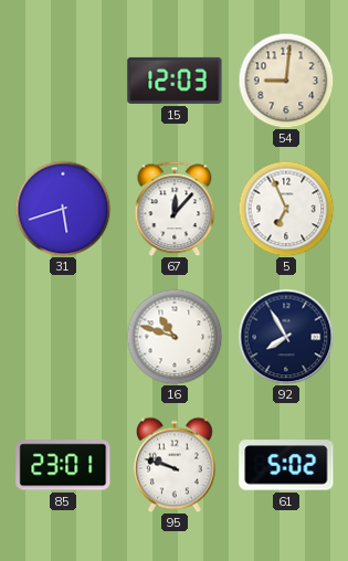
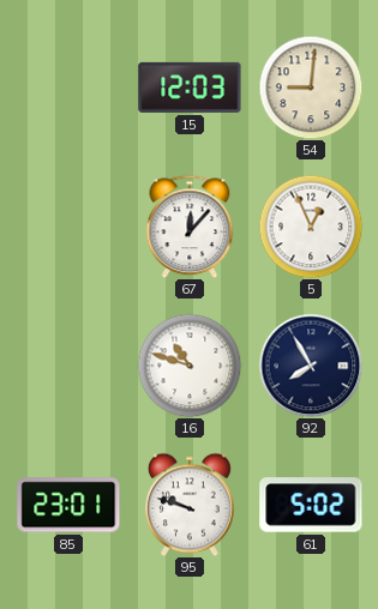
31: 5:42 -> none (63, 209)
5: 6:56 -> 12:56 (311, 227)
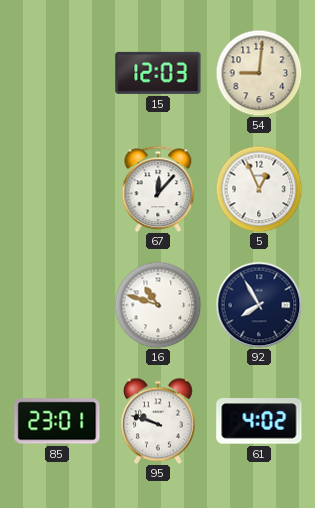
61: 5:02 -> 4:02 (259, 421)
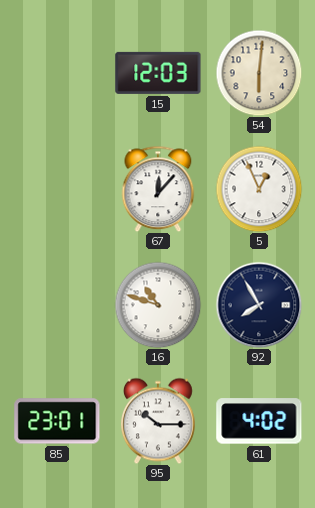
54: 9:01 -> 6:01 (259, 73)
95: 9:48 -> 10:15 (159, 421)
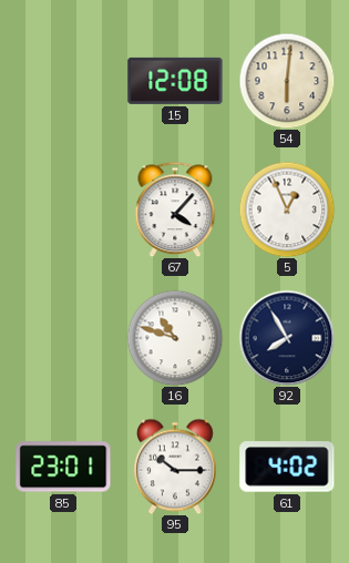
15: 12:03 -> 12:08 (175, 81)
67: 12:07 -> 4:07 (175, 209)
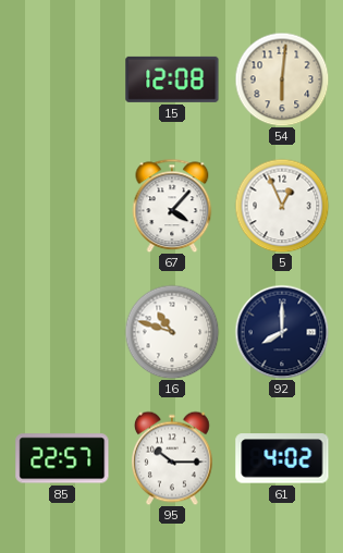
92: 7:55 -> 8:00 (282, 332)
85: 23:01 -> 22:57 (62, 458)
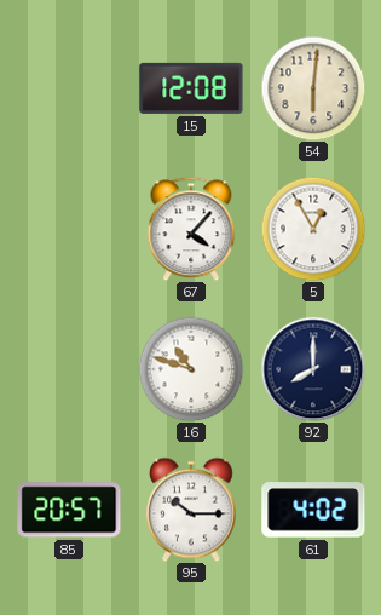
5: 12:56 -> 12:55 (313, 229)
85: 22:57 -> 20:57 (69, 510)
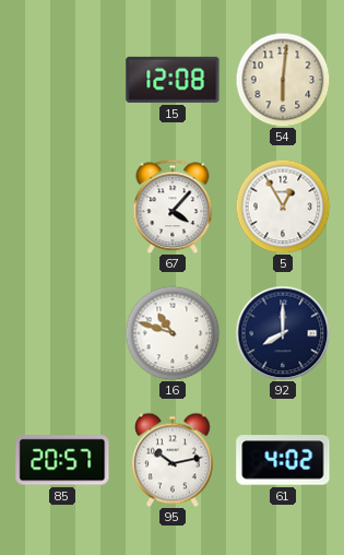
95: 10:15 -> 10:13 (174, 460)
